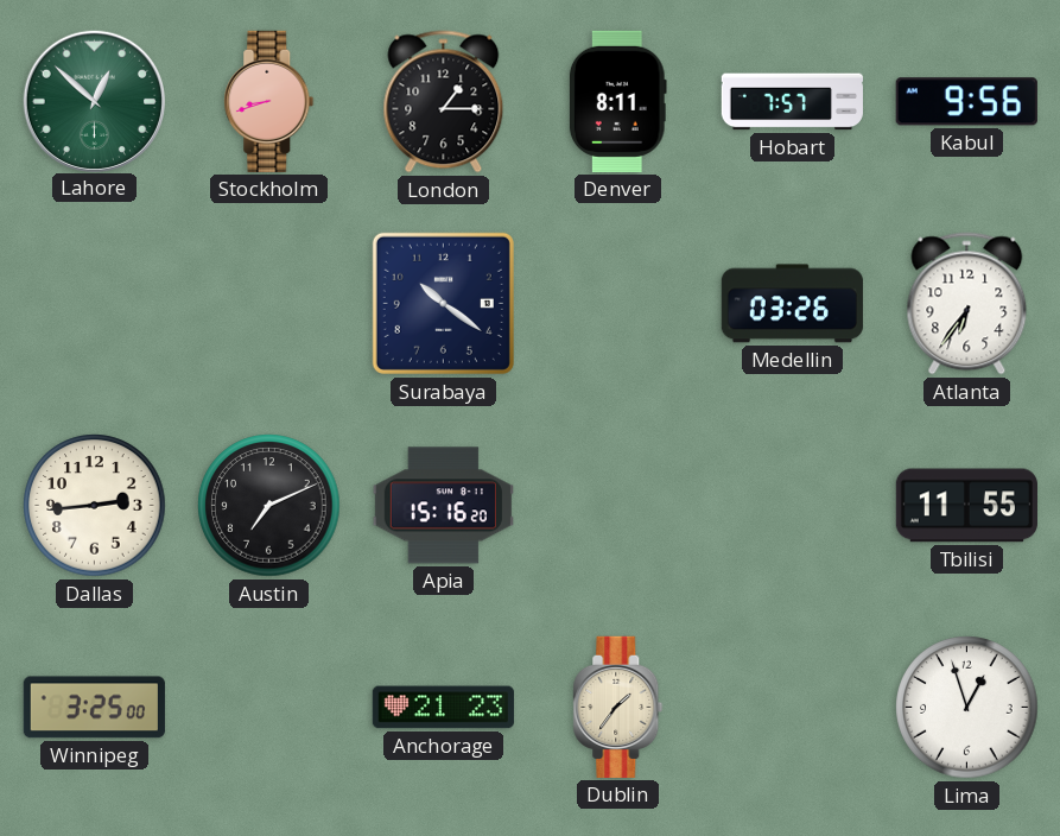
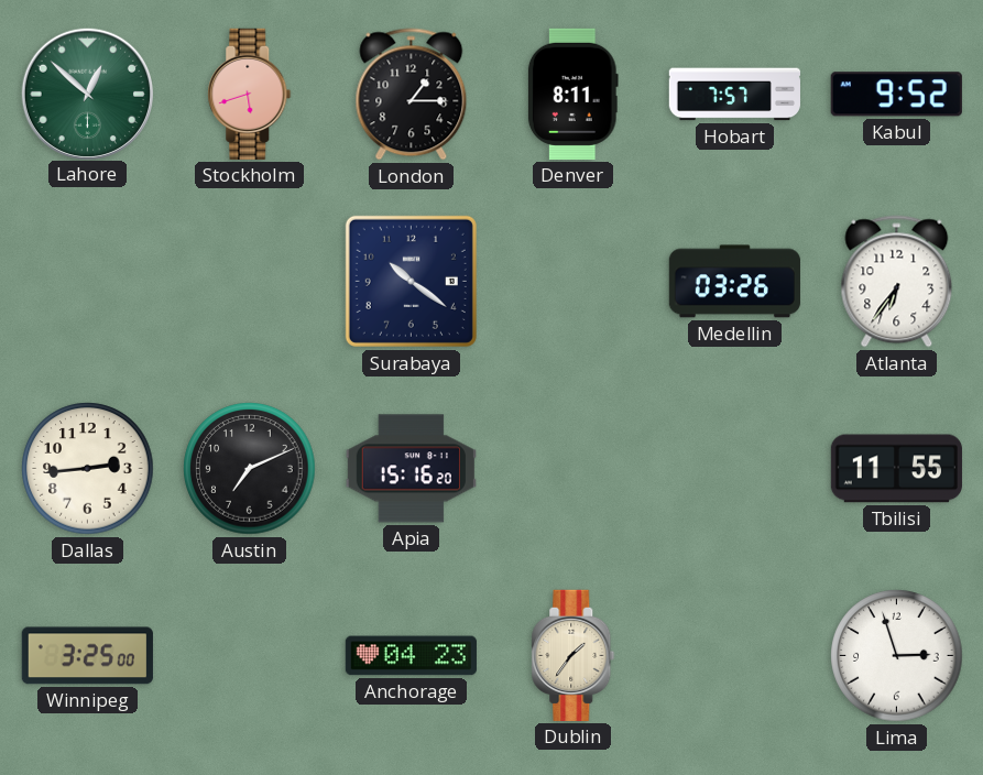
Stockholm: 8:42 -> 5:42 (250, 94)
Kabul: 9:56 -> 9:52 (896, 95)
Anchorage: 21:23 -> 04:23 (411, 656)
Lima: 12:57 -> 2:57 (897, 656)
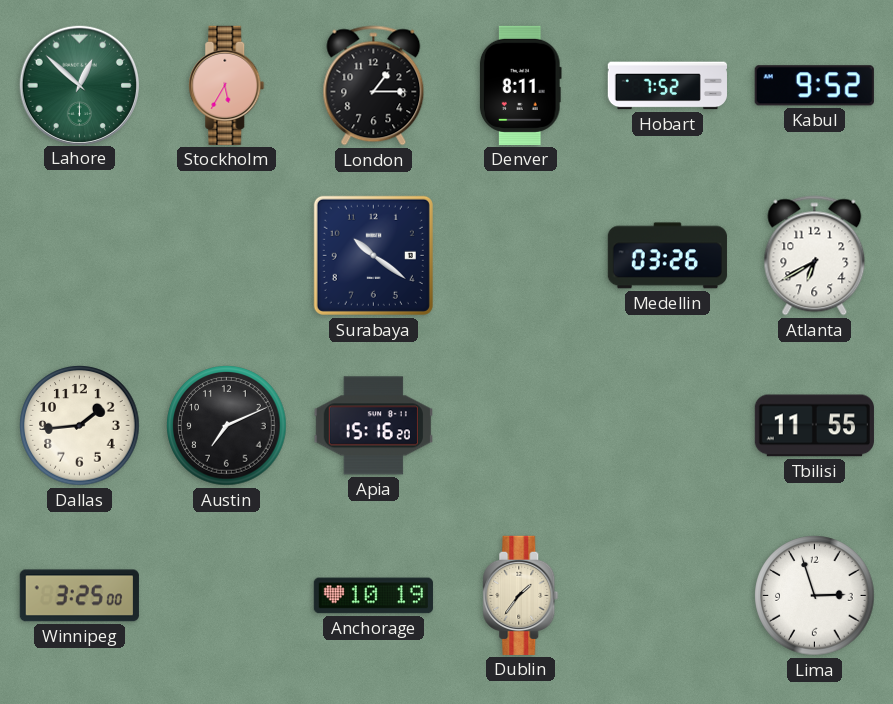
Stockholm: 5:42 -> 5:35 (227, 85)
Hobart: 7:57 -> 7:52 (667, 86)
Atlanta: 6:36 -> 6:40 (815, 256)
Dallas: 2:44 -> 1:44 (80, 426)
Anchorage: 04:23 -> 10:19 (373, 596)
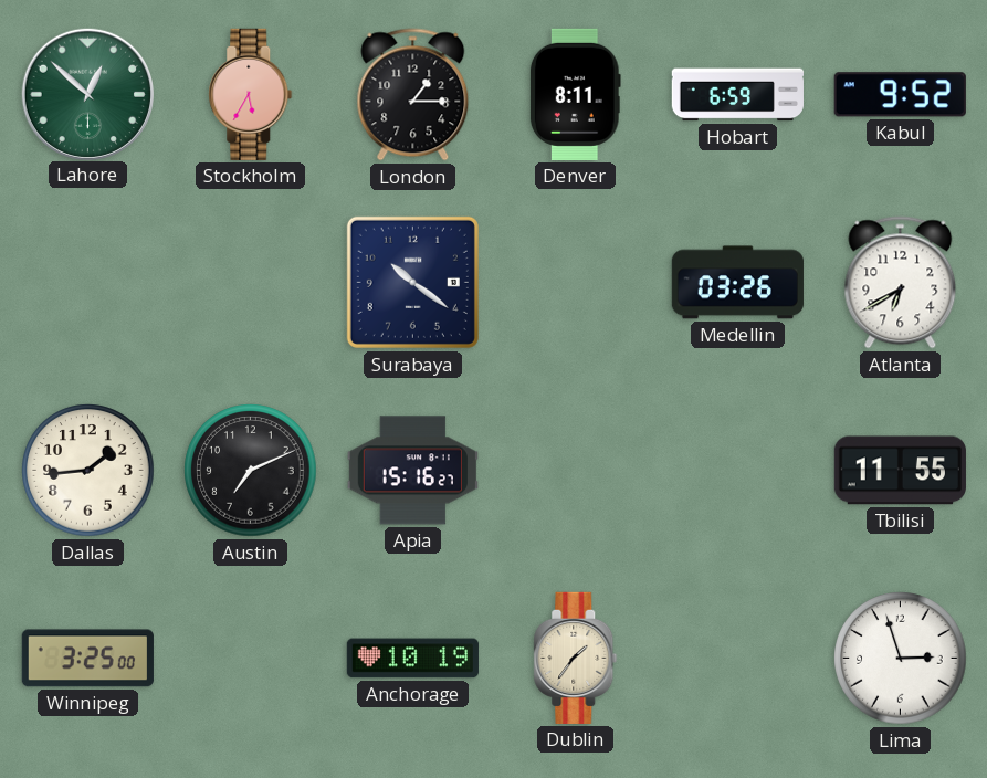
Hobart: 7:52 -> 6:59 (737, 95)
Apia: 15:16:20 -> 15:16:27 (412, 471)
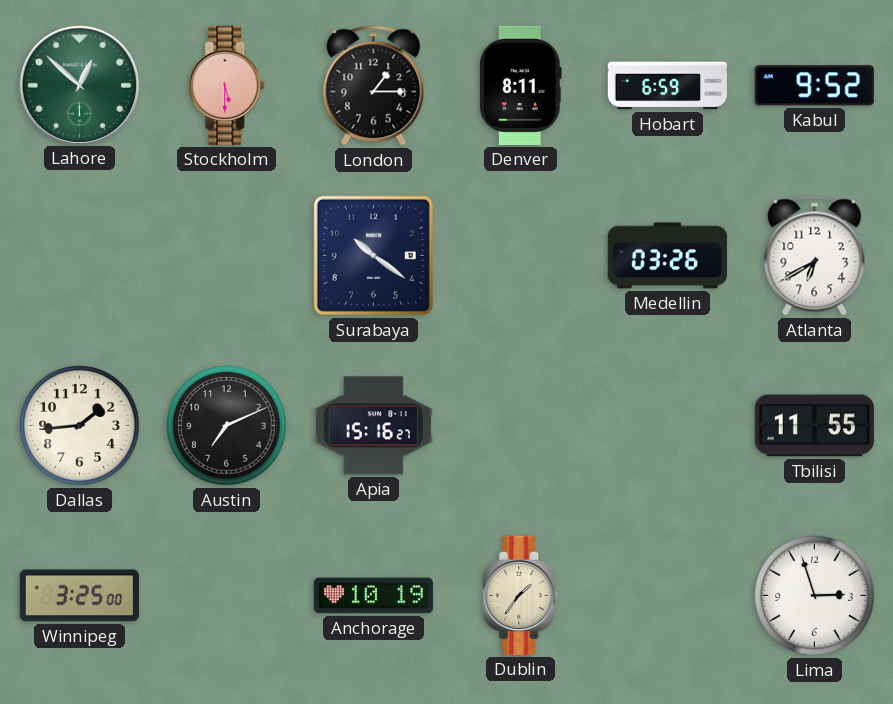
Stockholm: 5:35 -> 5:30 (227, 85)
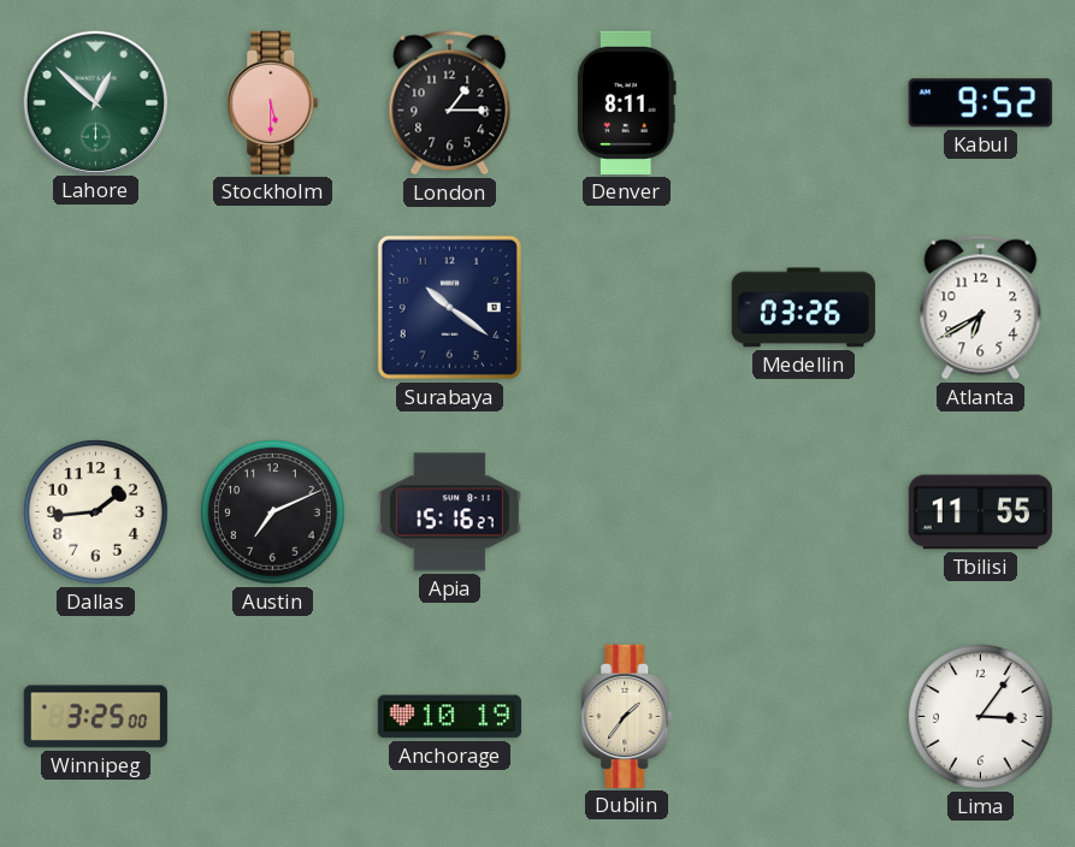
Hobart: 6:59 -> none (667, 86)
Lima: 2:57 -> 3:06 (981, 717)
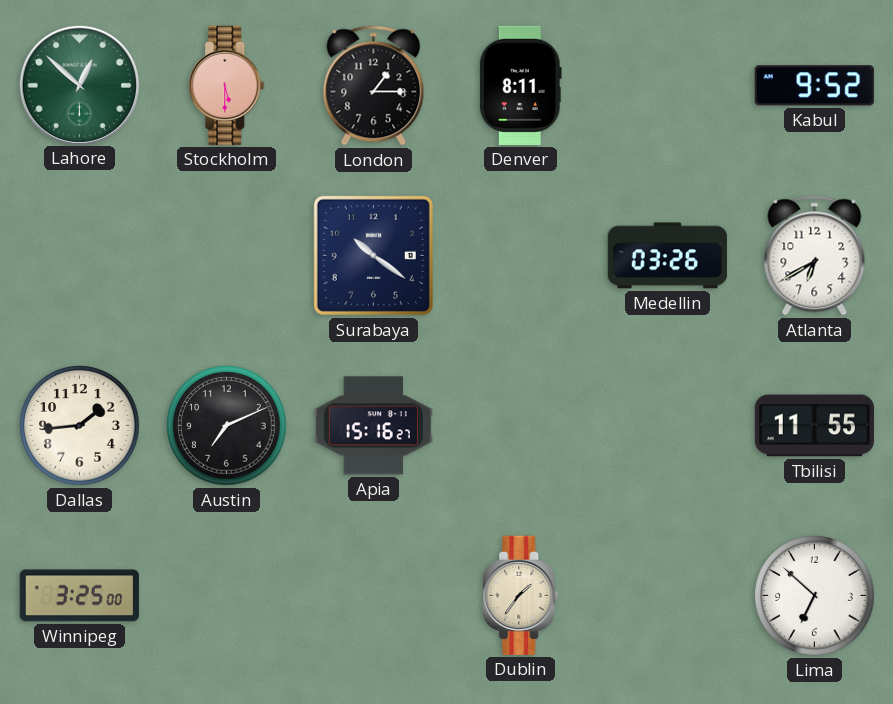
Anchorage: 10:19 -> none (449, 717)
Lima: 3:06 -> 6:52 (815, 596)
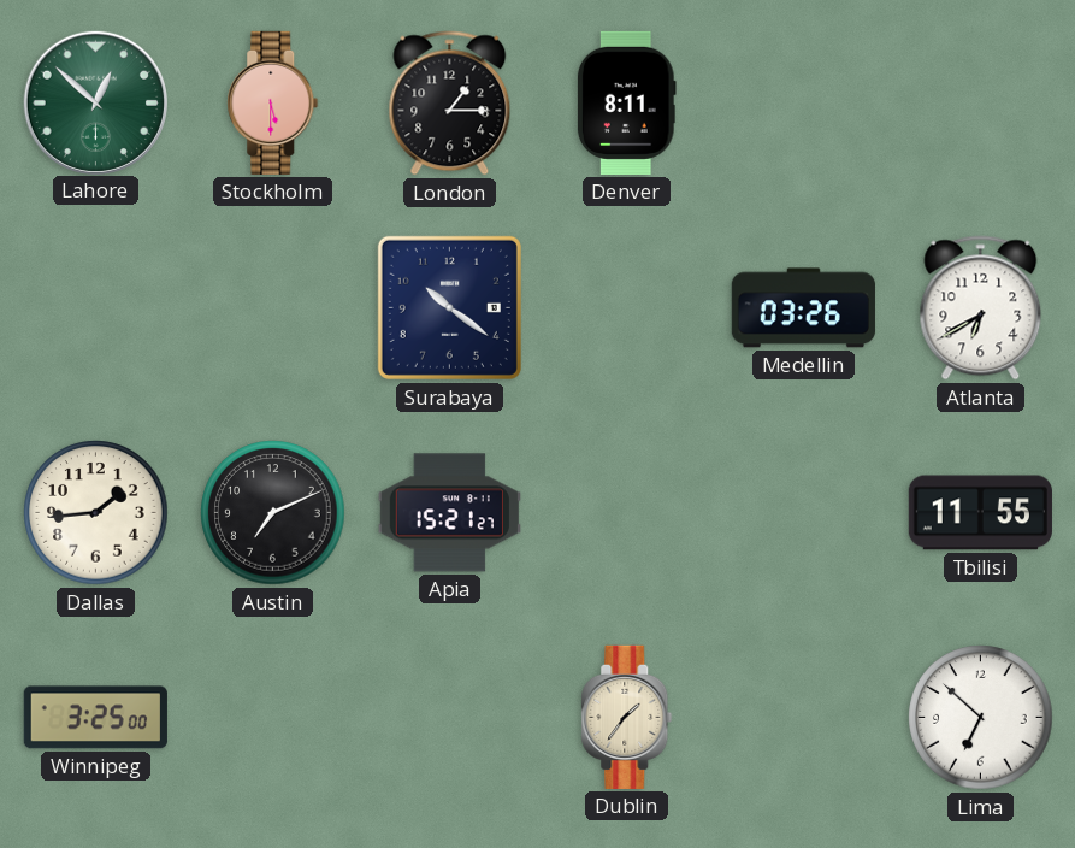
Kabul: 9:52 -> none (814, 86)
Apia: 15:16 -> 15:21 (449, 513)
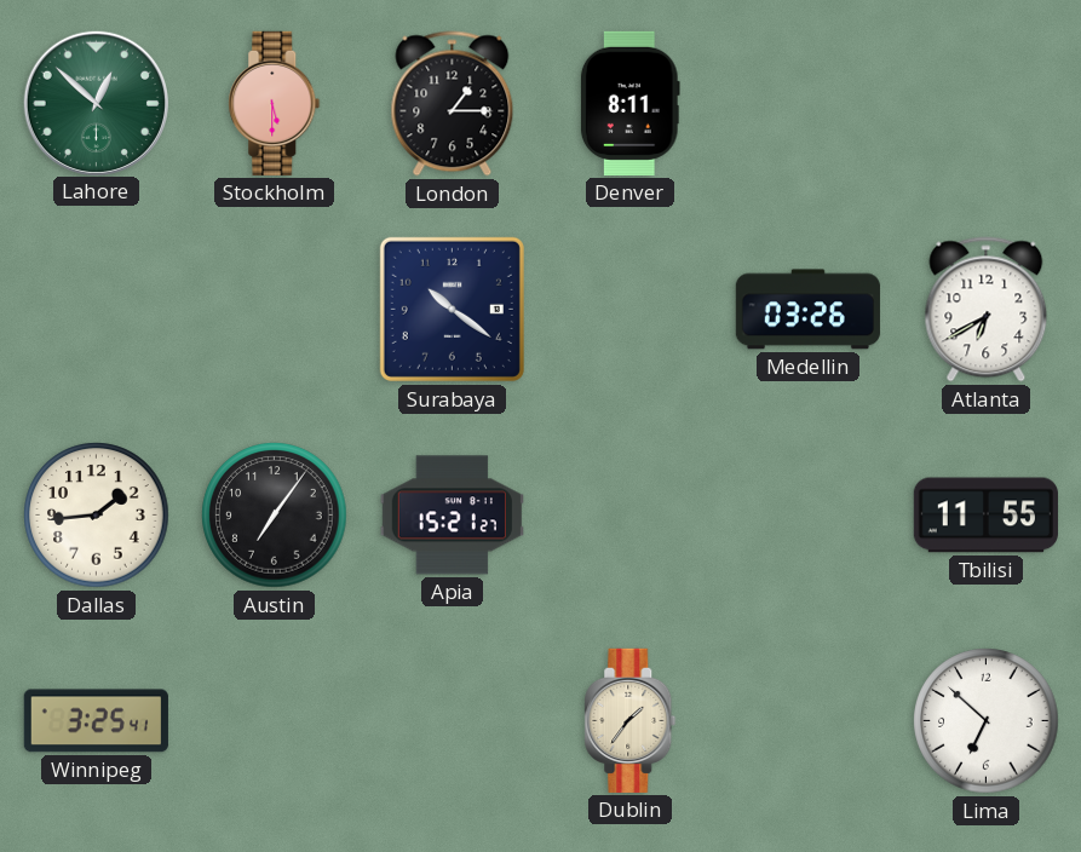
Austin: 7:11 -> 7:06 (275, 516)
Winnipeg: 3:25:00 -> 3:25:41 (96, 721)
